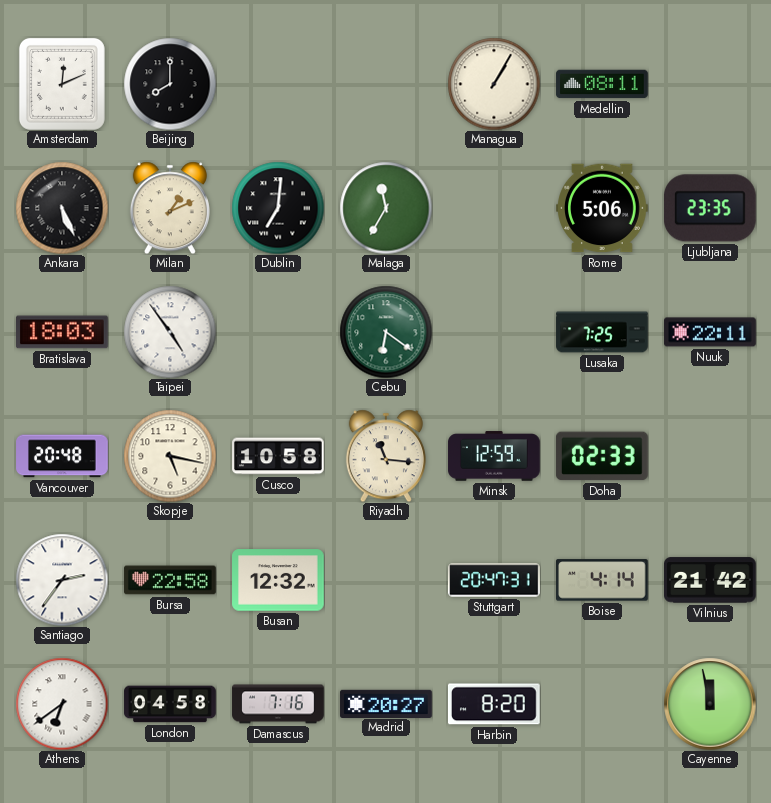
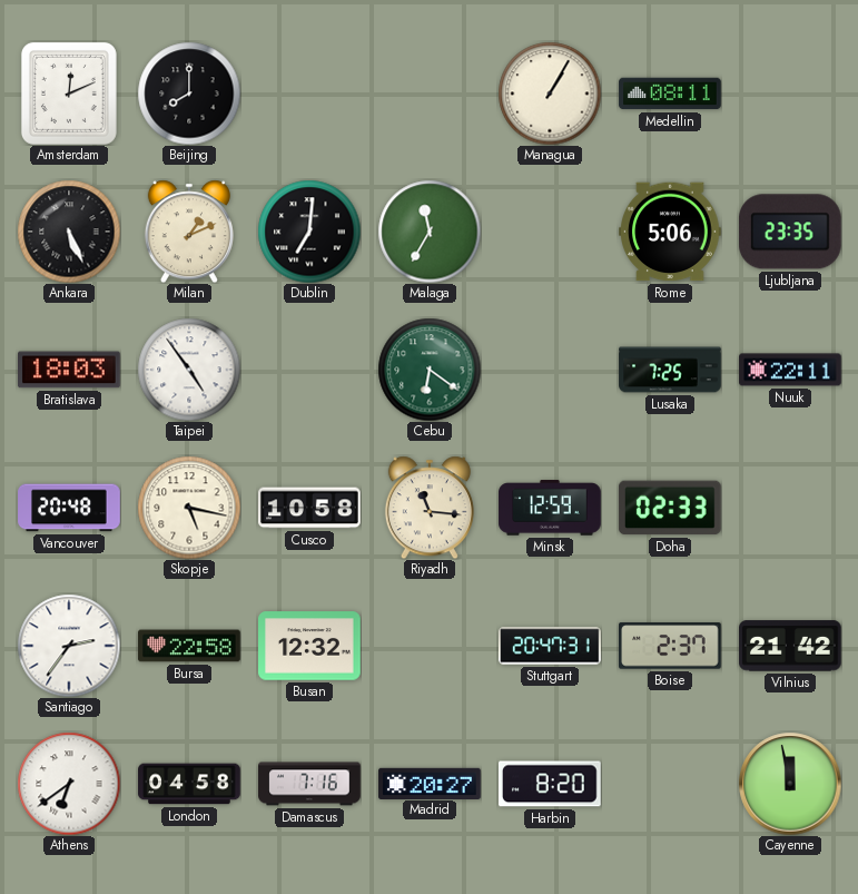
Boise: 4:14 -> 2:37 (671, 646)
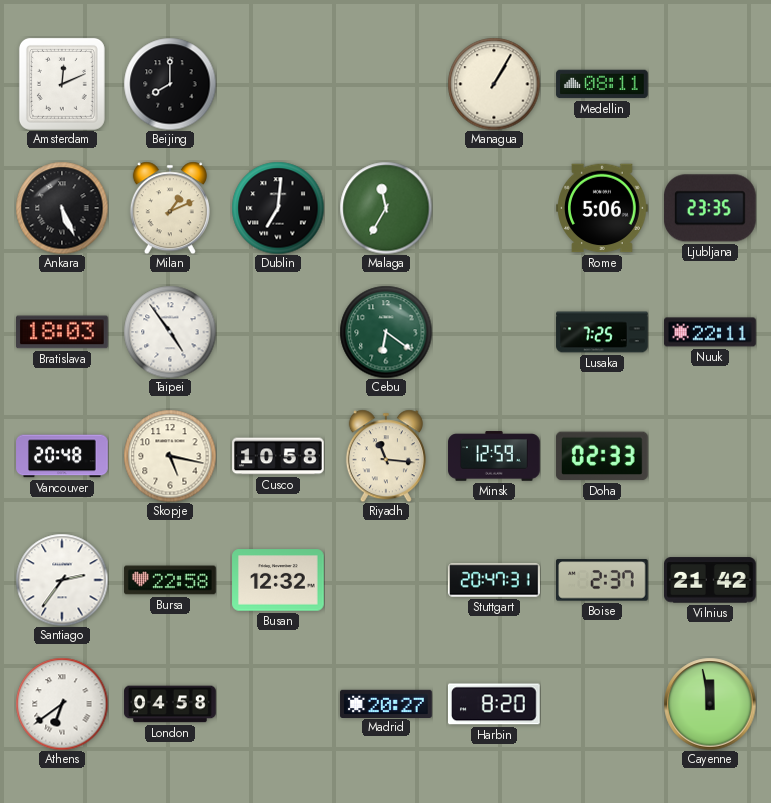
Damascus: 7:16 -> none (309, 784)
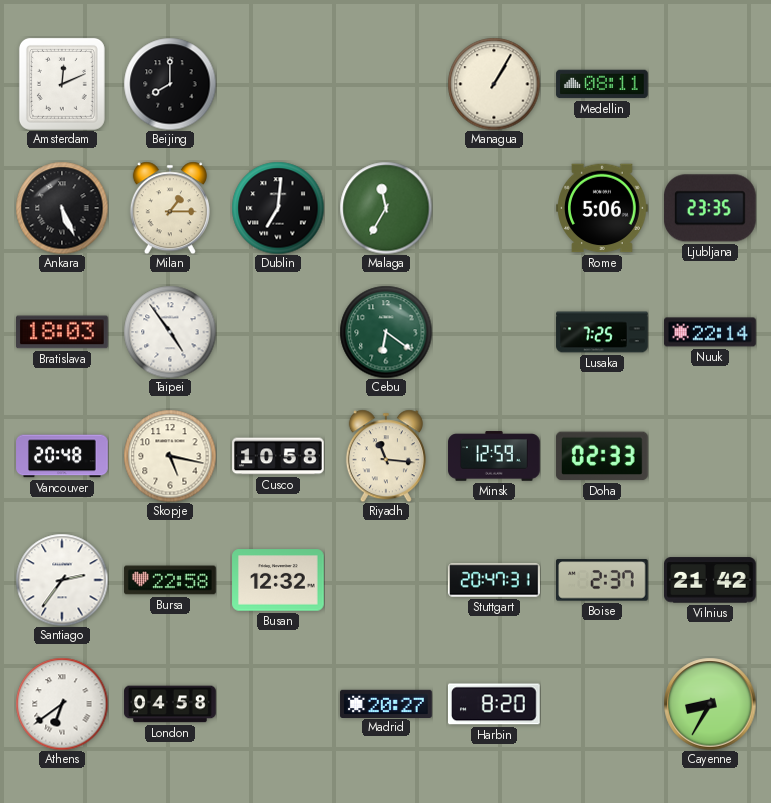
Milan: 1:11 -> 1:15 (170, 208)
Nuuk: 22:11 -> 22:14 (710, 332)
Cayenne: 11:58 -> 8:35 (710, 704)
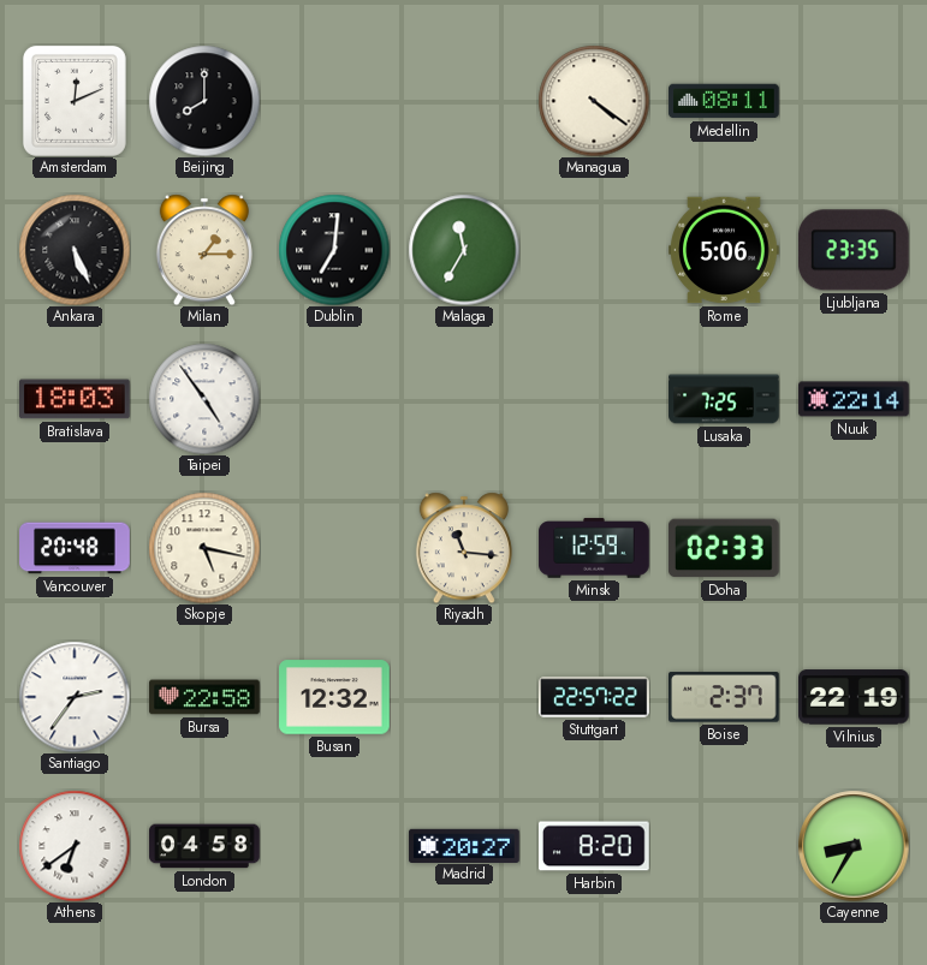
Managua: 1:05 -> 4:21 (594, 101)
Cebu: 6:21 -> none (386, 332)
Cusco: 10:58 -> none (278, 456)
Stuttgart: 20:47 -> 22:57 (595, 697)
Vilnius: 21:42 -> 22:19 (855, 697)
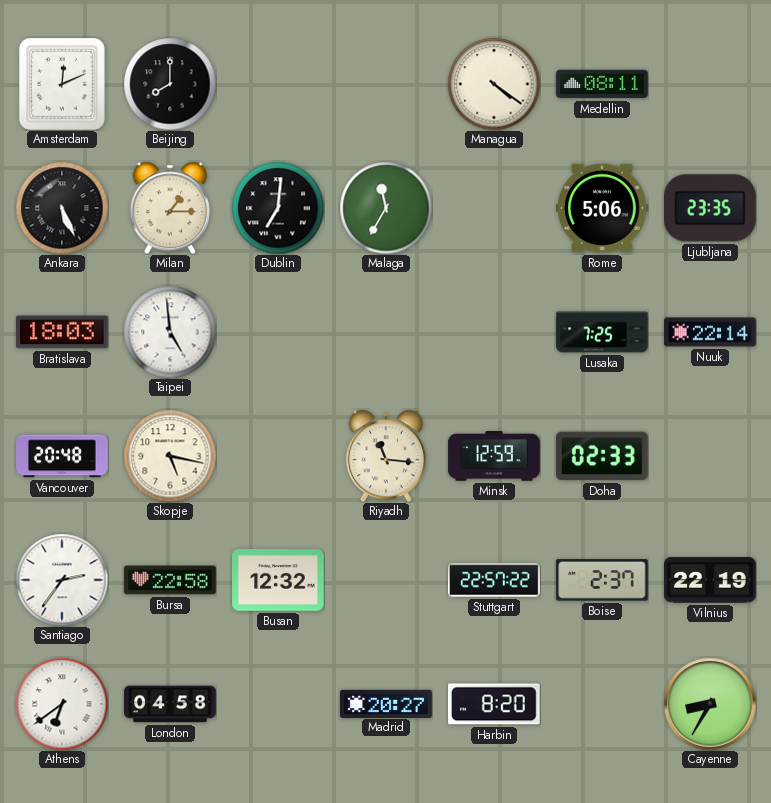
Taipei: 4:54 -> 4:59 (170, 332)
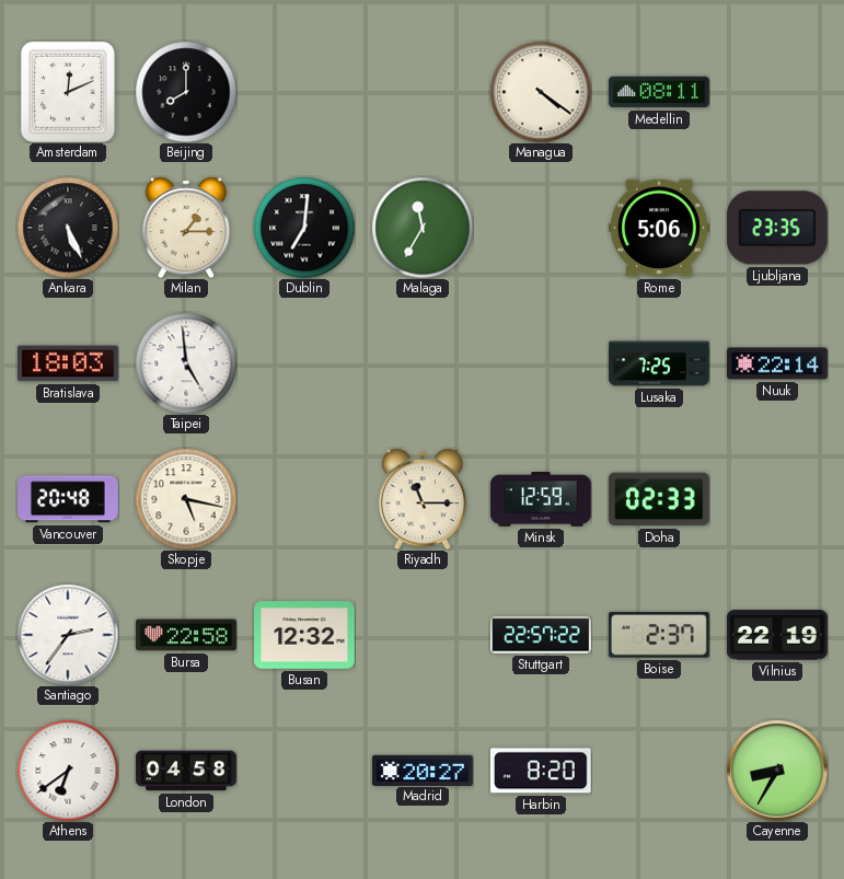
Riyadh: 11:16 -> 11:15 (423, 499)
